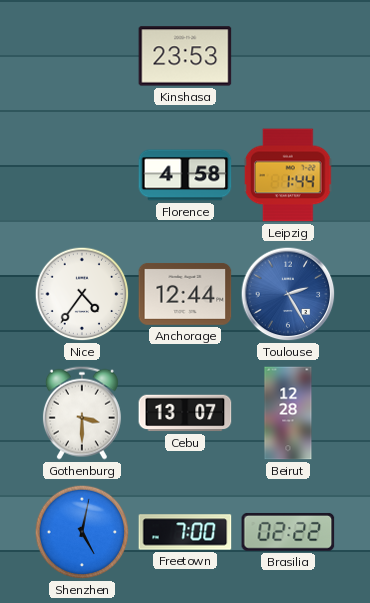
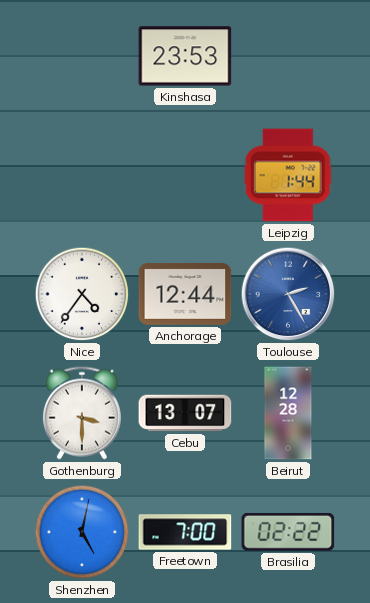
Florence: 4:58 -> none (185, 175)
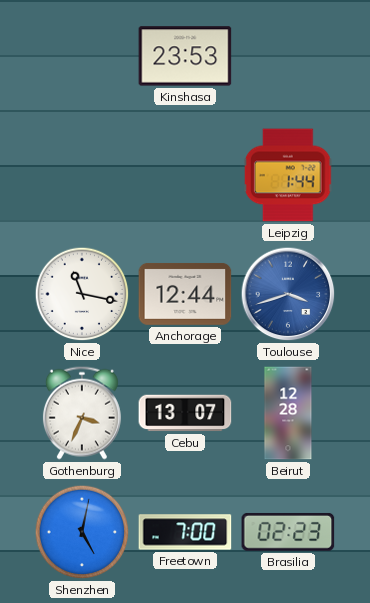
Nice: 4:36 -> 11:17 (82, 294)
Toulouse: 2:25 -> 3:42 (288, 294)
Gothenburg: 3:30 -> 3:34 (82, 413)
Brasilia: 02:22 -> 02:23 (288, 532)
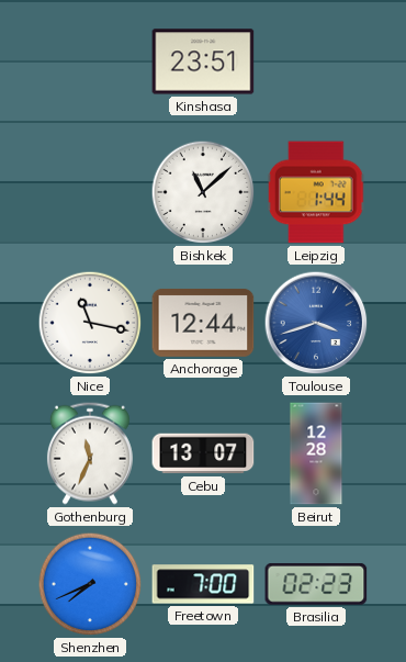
Kinshasa: 23:53 -> 23:51 (203, 61)
Bishkek: none -> 11:08 (203, 192)
Gothenburg: 3:34 -> 11:34 (90, 453)
Shenzhen: 5:02 -> 7:41 (90, 584)
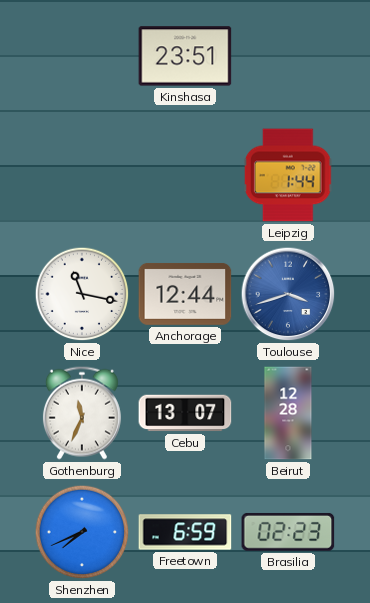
Bishkek: 11:08 -> none (203, 192)
Freetown: 7:00 -> 6:59 (185, 532)
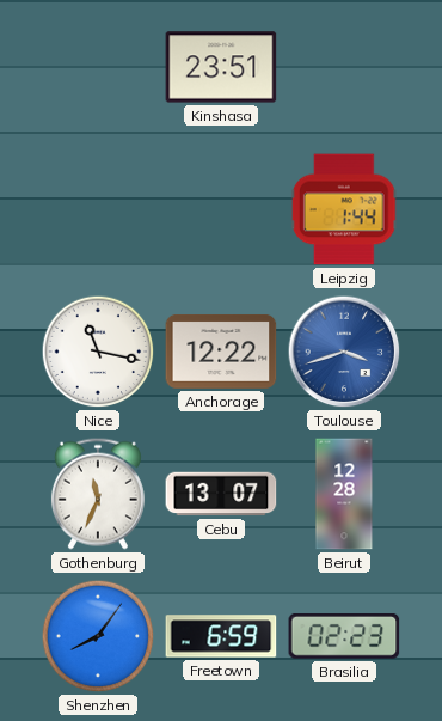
Anchorage: 12:44 -> 12:22 (221, 352)
Shenzhen: 7:41 -> 8:06 (98, 636)
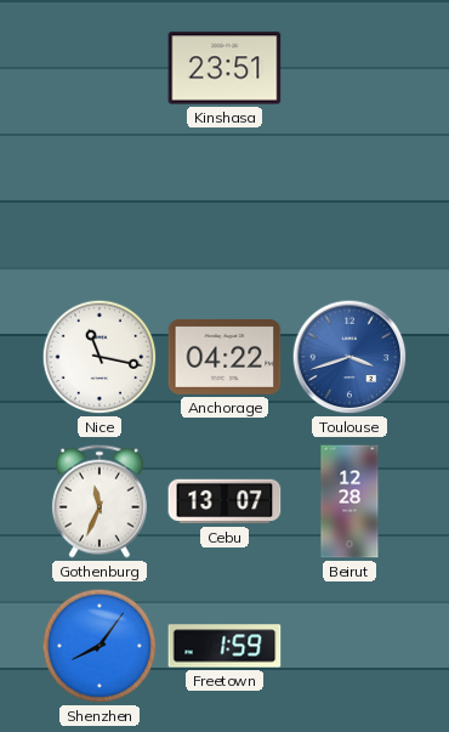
Leipzig: 1:44 -> none (344, 209)
Anchorage: 12:22 -> 04:22 (224, 357)
Freetown: 6:59 -> 1:59 (224, 646)
Brasilia: 02:23 -> none (344, 636)
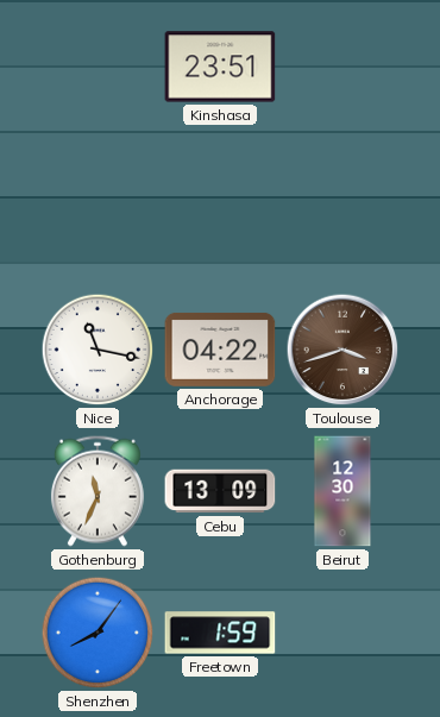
Toulouse dial: blue -> brown (342, 350)
Cebu: 13:07 -> 13:09 (220, 491)
Beirut: 12:28 -> 12:30 (342, 491)
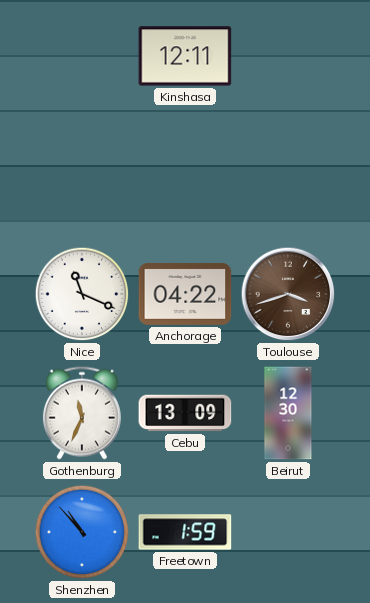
Kinshasa: 23:51 -> 12:11 (185, 56)
Nice: 11:17 -> 11:19 (82, 294)
Shenzhen: 8:06 -> 10:53 (82, 532)
